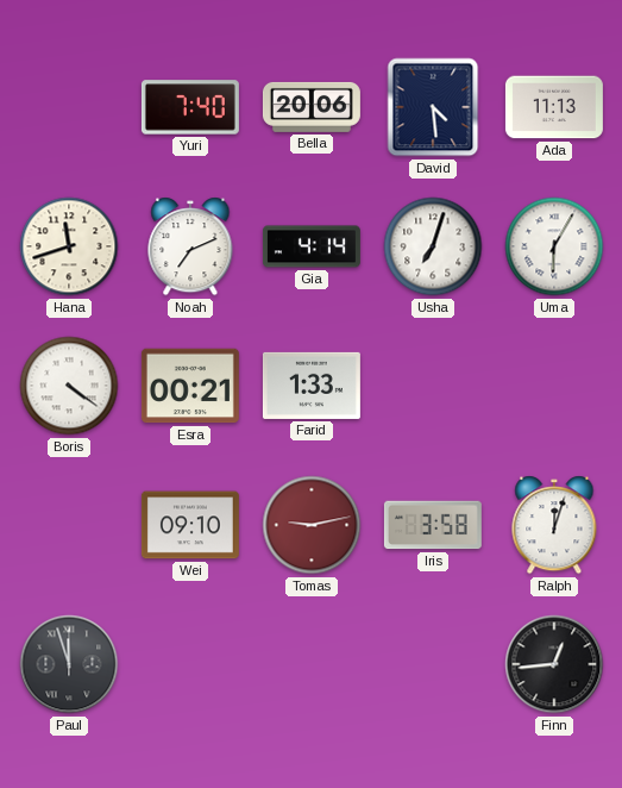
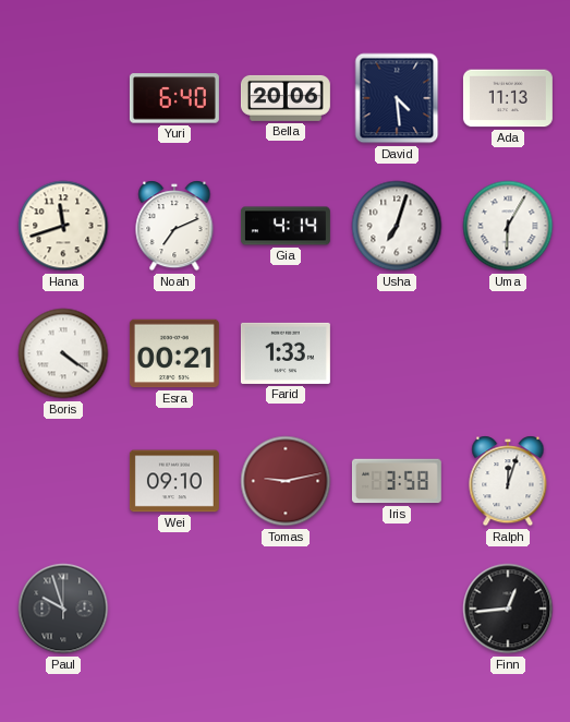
Yuri: 7:40 -> 6:40 (174, 98)
Paul: 11:57 -> 9:57 (63, 609)
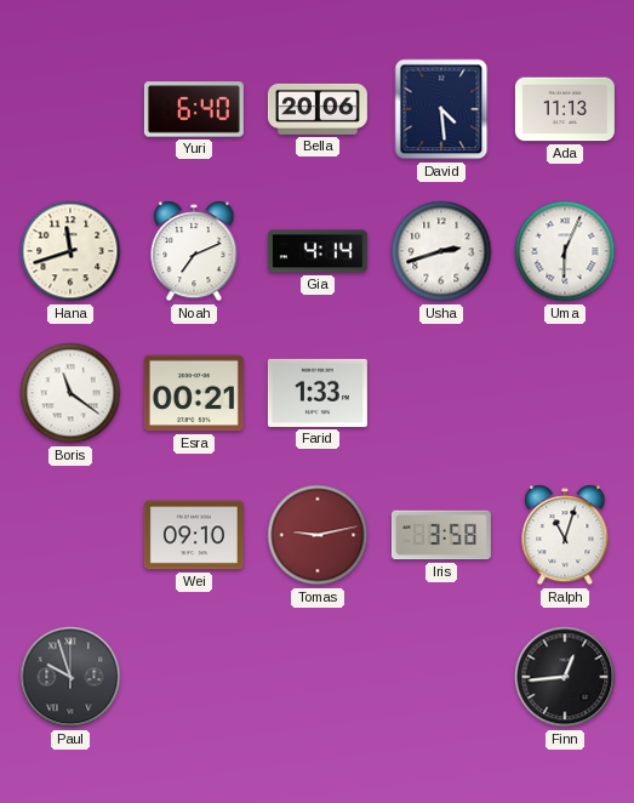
Usha: 7:03 -> 2:42 (441, 251)
Uma: 6:05 -> 6:04 (565, 251)
Boris: 4:21 -> 11:21 (70, 393)
Ralph: 12:03 -> 11:03 (565, 535)
